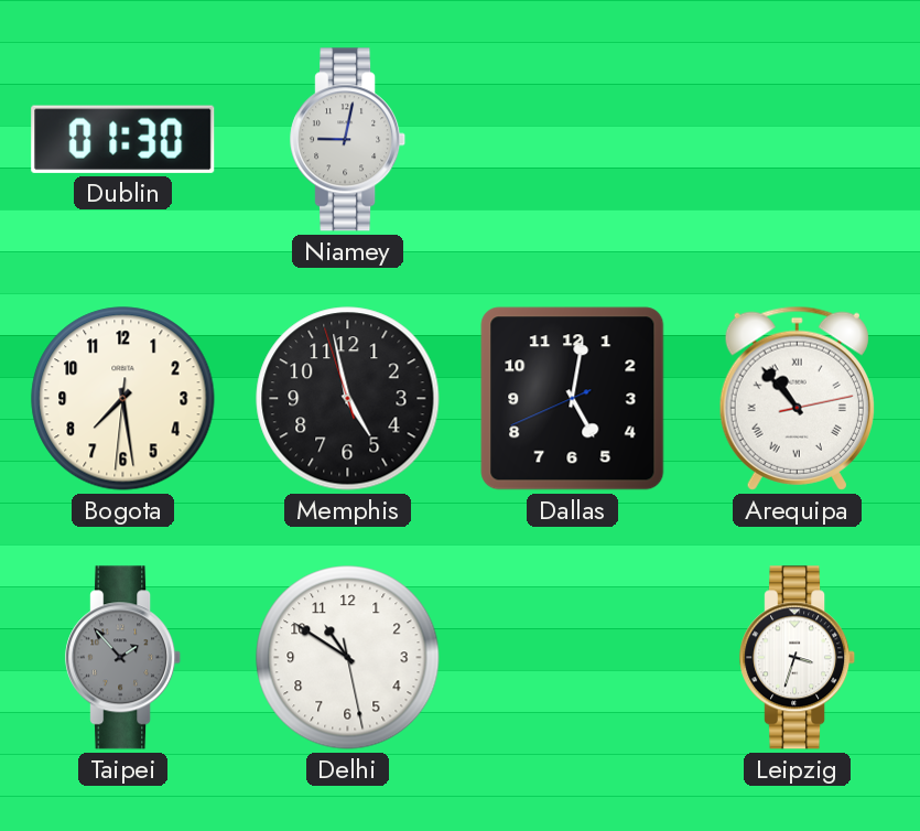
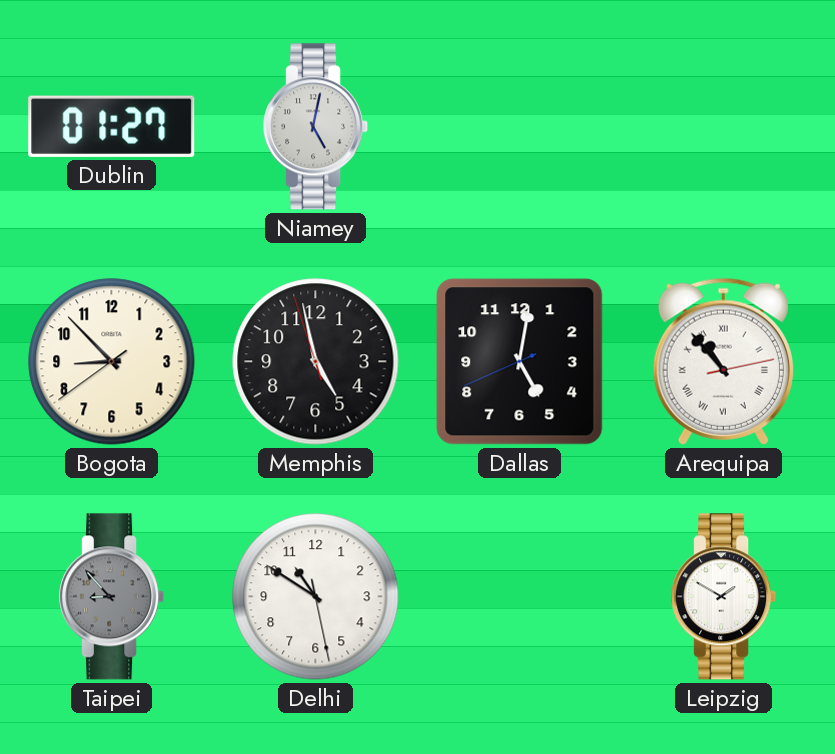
Dublin: 01:30 -> 01:27 (112, 126)
Niamey: 9:02 -> 5:02 (316, 127)
Bogota: 7:28 -> 8:52 (112, 362)
Taipei: 1:53 -> 8:53 (112, 597)
Leipzig: 3:33 -> 1:50 (724, 597)
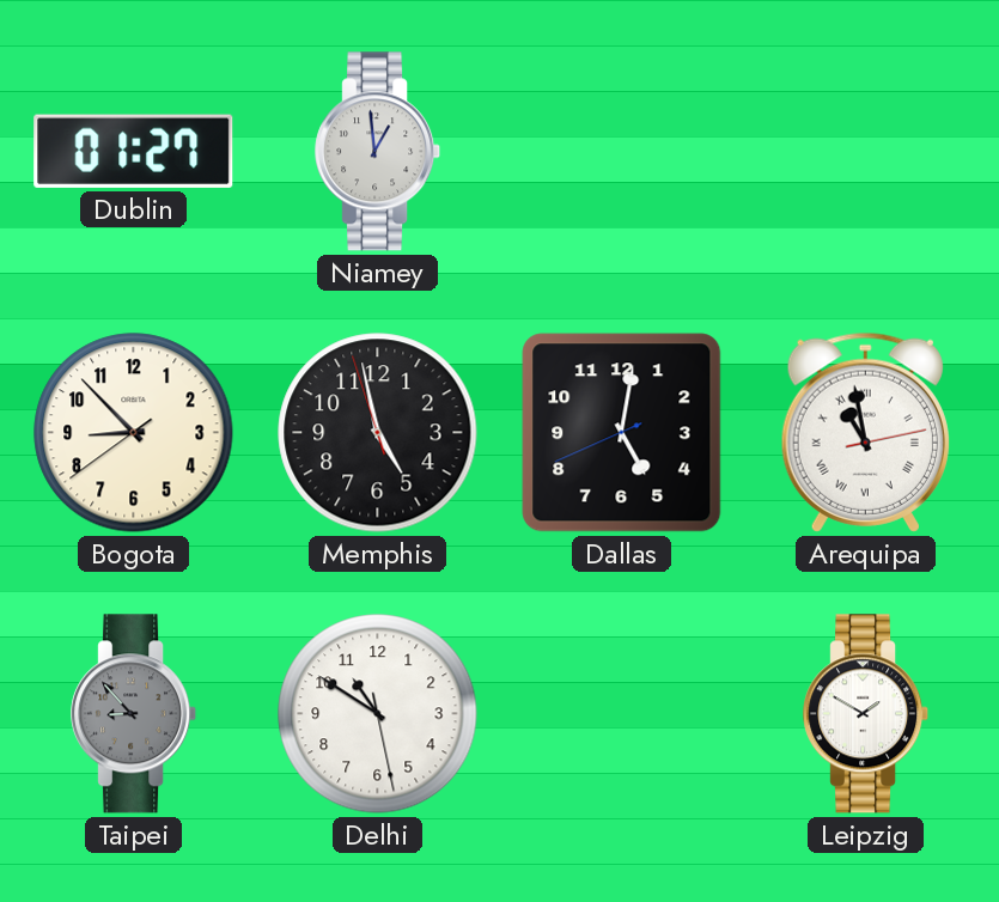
Niamey: 5:02 -> 12:59 (378, 152)
Arequipa: 10:53 -> 10:58 (865, 432)
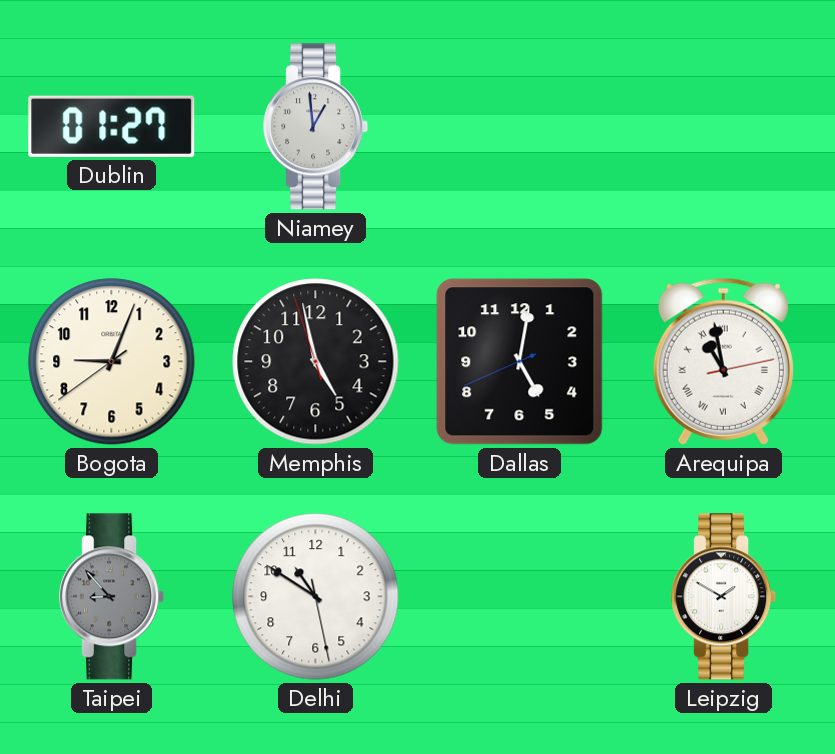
Bogota: 8:52 -> 9:03 (112, 362)
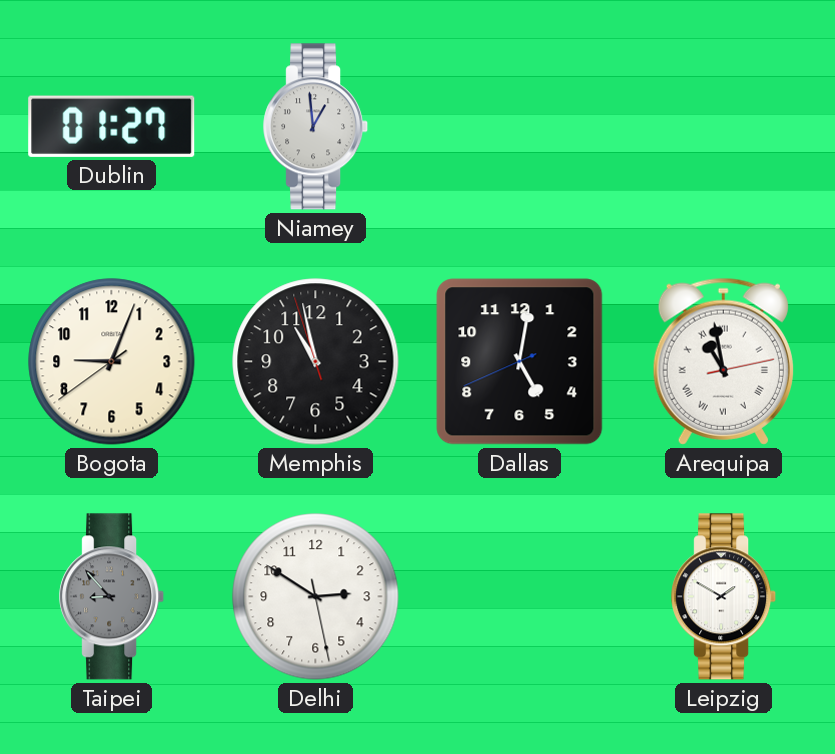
Memphis: 4:57 -> 10:57 (316, 362)
Delhi: 10:50 -> 2:50 (316, 597)
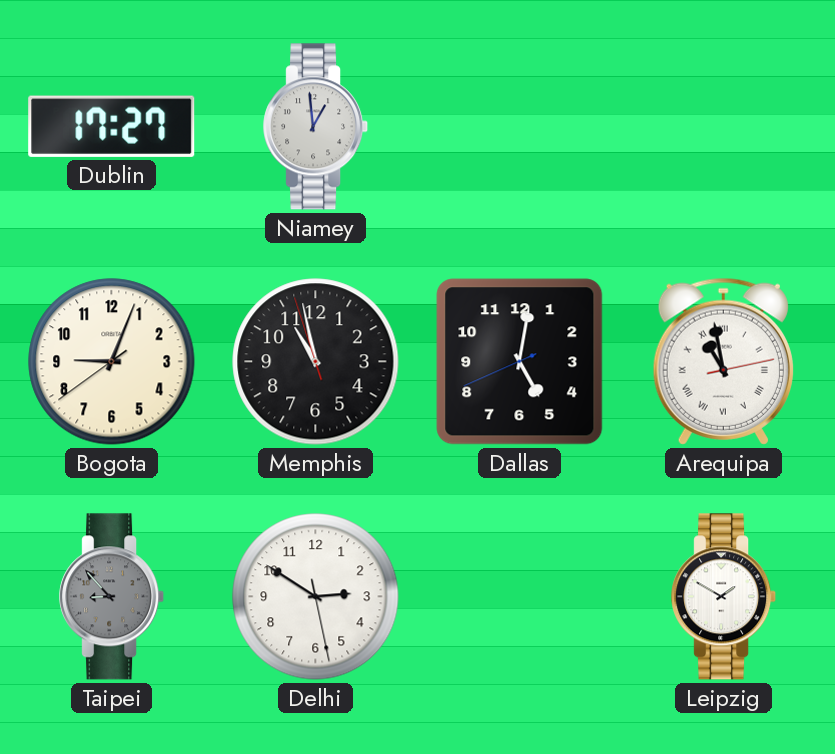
Dublin: 01:27 -> 17:27 (112, 126)
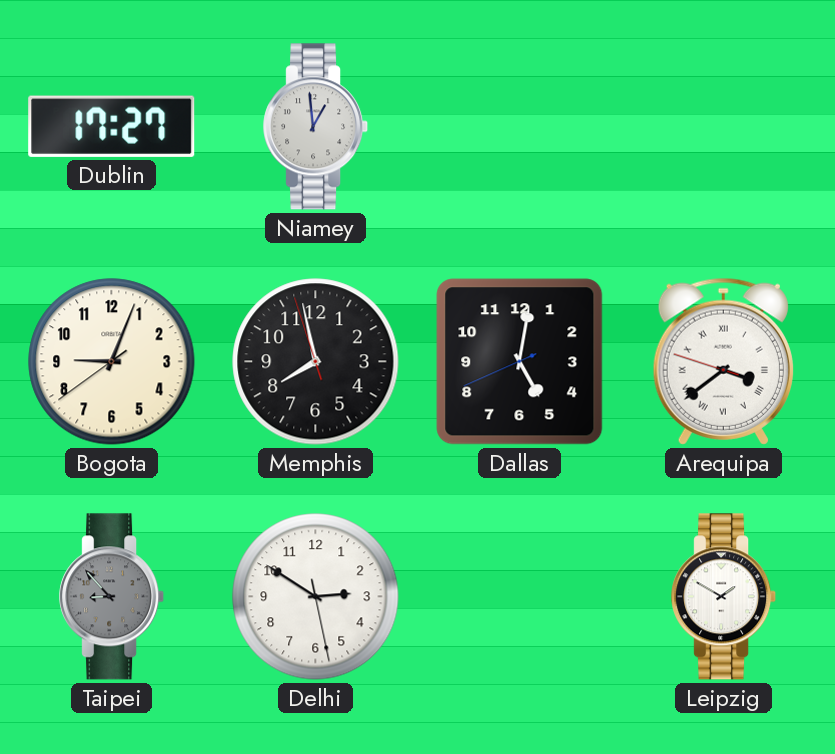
Memphis: 10:57 -> 7:57 (316, 362)
Arequipa: 10:58 -> 3:38 (723, 361)
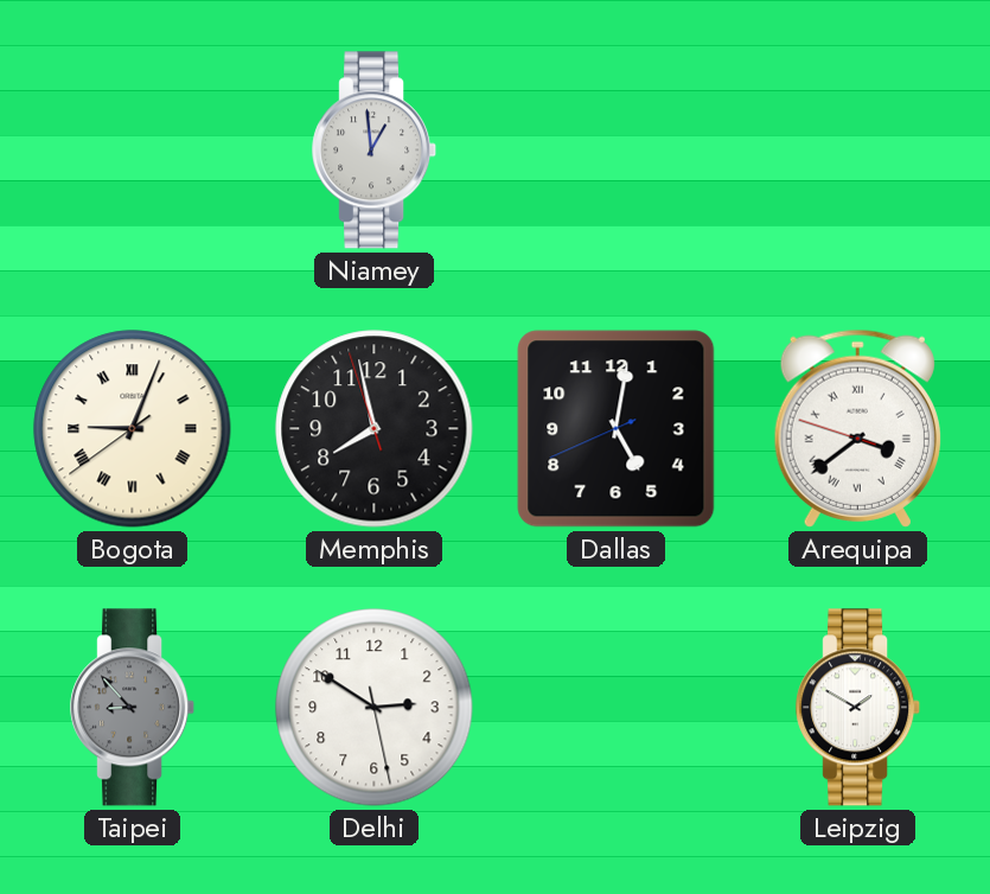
Dublin: 17:27 -> none (112, 126)
Bogota numerals: Arabic -> Roman (133, 429)
